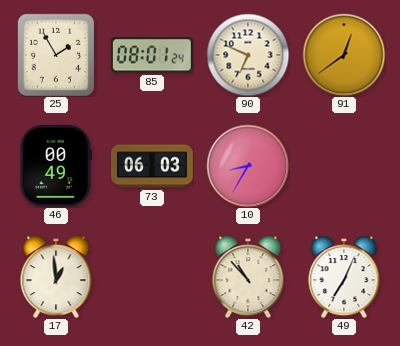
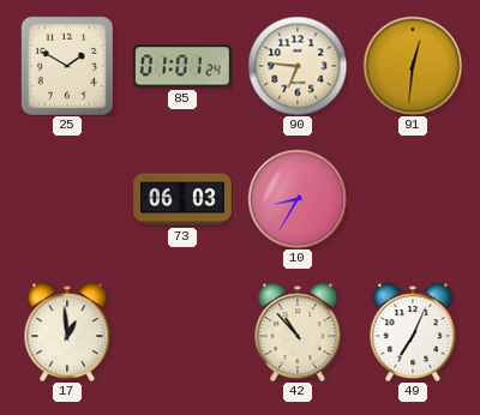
25: 1:55 -> 1:50 (66, 65)
85: 08:01 -> 01:01 (182, 66)
90: 6:49 -> 6:46 (298, 66)
91: 12:39 -> 12:31 (413, 66)
46: 00:49 -> none (56, 166)
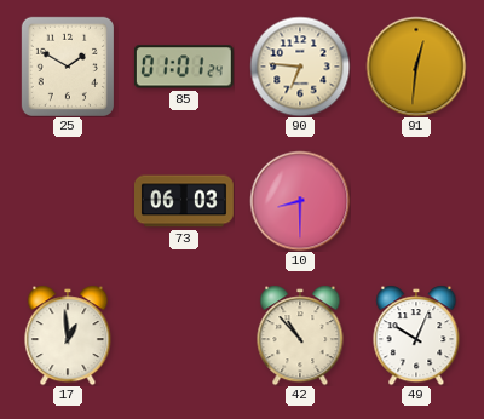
10: 8:35 -> 8:30 (300, 201)
49: 7:04 -> 10:04 (416, 335)
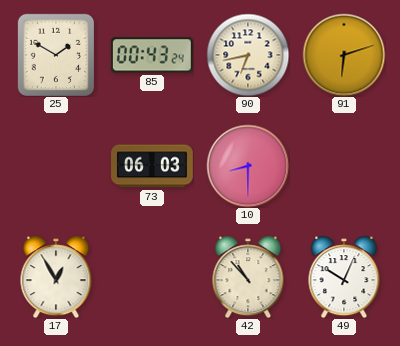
85: 01:01 -> 00:43 (152, 55)
90: 6:46 -> 6:43 (248, 55)
91: 12:31 -> 6:12 (344, 55)
17: 12:59 -> 12:55 (56, 277)
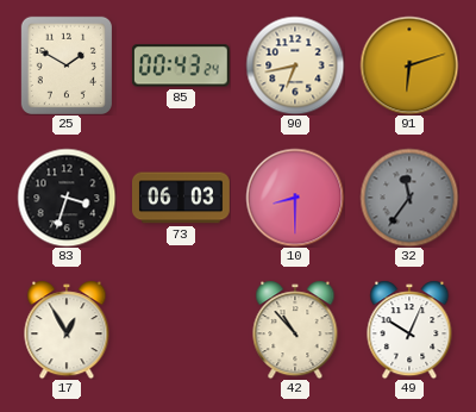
83: none -> 3:33 (67, 198)
32: none -> 11:36 (409, 198)
